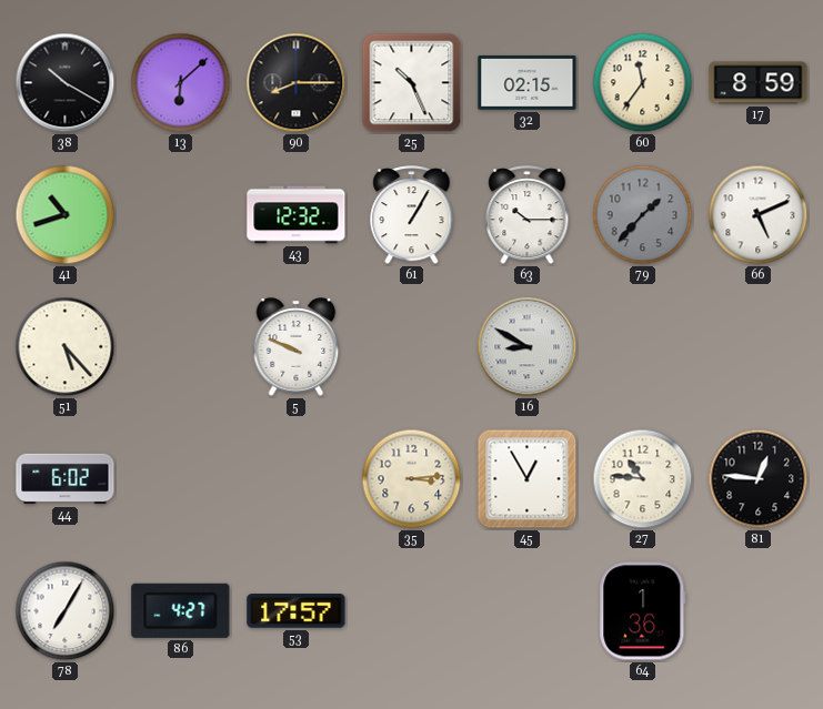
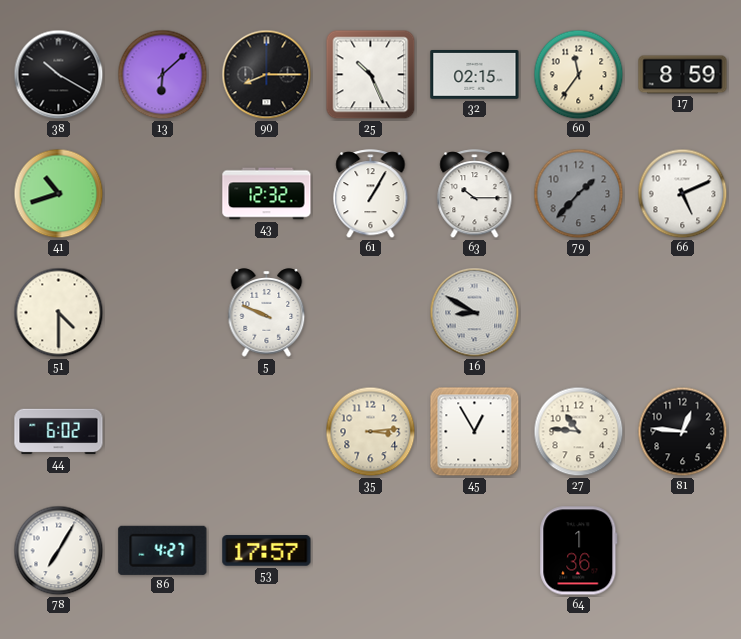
51: 5:23 -> 4:30 (59, 313)
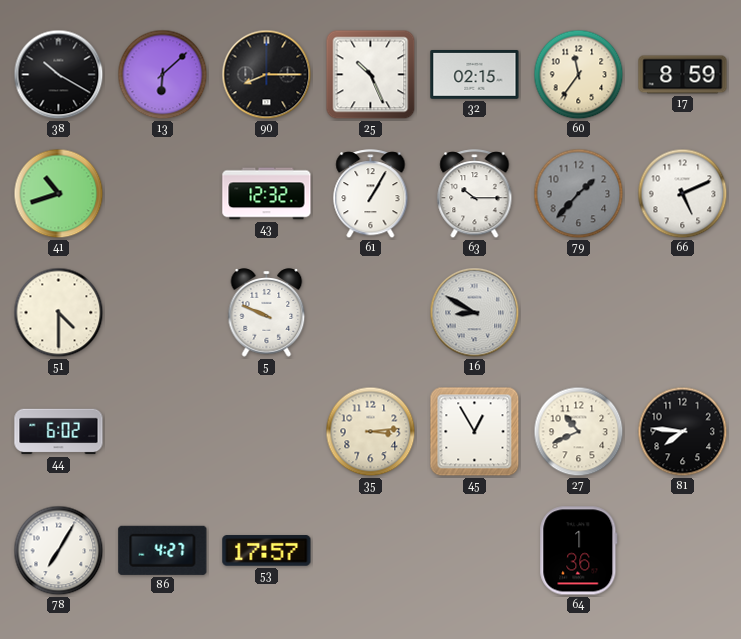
27: 10:46 -> 10:41 (579, 432)
81: 12:46 -> 7:46 (683, 432)
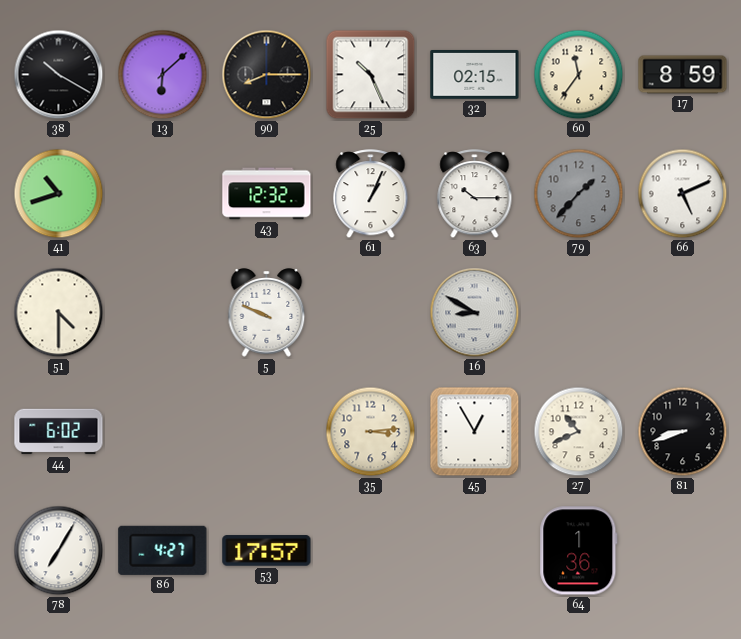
61: 1:05 -> 1:04 (371, 194)
81: 7:46 -> 8:42 (683, 432)
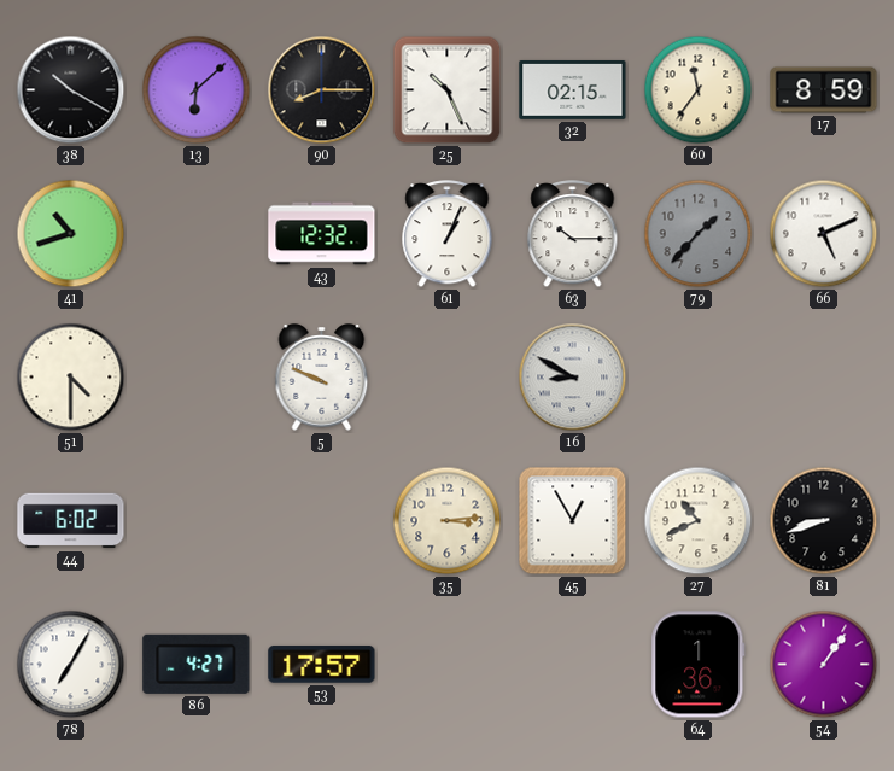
54: none -> 1:06 (824, 665)
